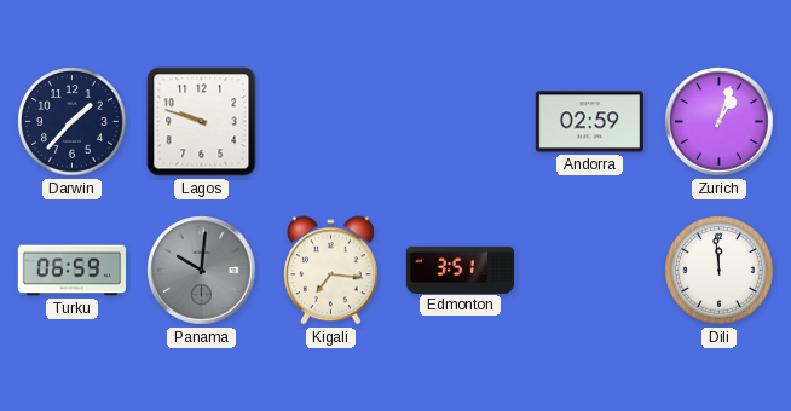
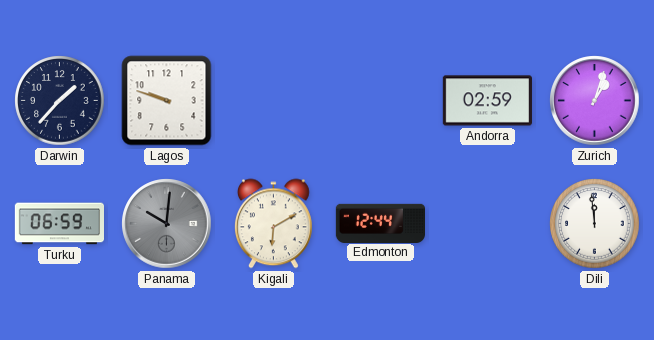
Kigali: 7:16 -> 6:10 (273, 224)
Edmonton: 3:51 -> 12:44 (380, 223)
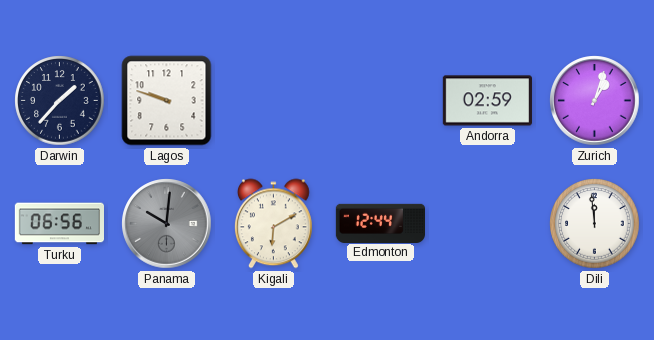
Turku: 06:59 -> 06:56 (59, 224)
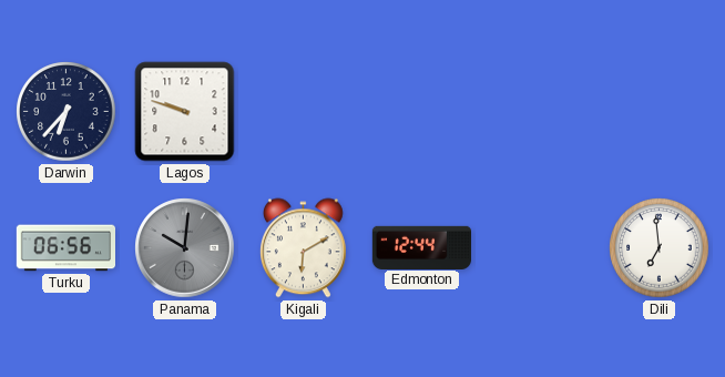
Darwin: 1:37 -> 6:37 (67, 112)
Andorra: 02:59 -> none (487, 101)
Zurich: 1:03 -> none (595, 101)
Dili: 11:59 -> 6:59 (660, 248)
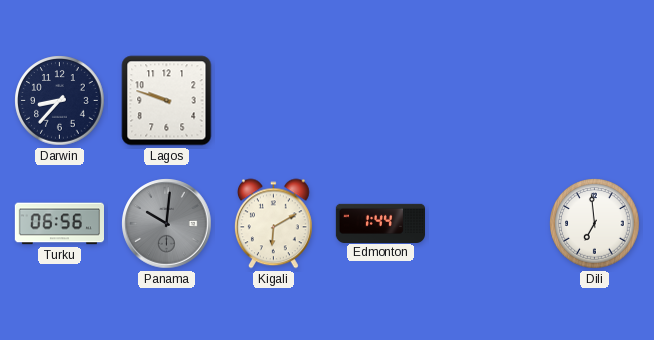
Darwin: 6:37 -> 8:37 (60, 101)
Edmonton: 12:44 -> 1:44 (380, 223)
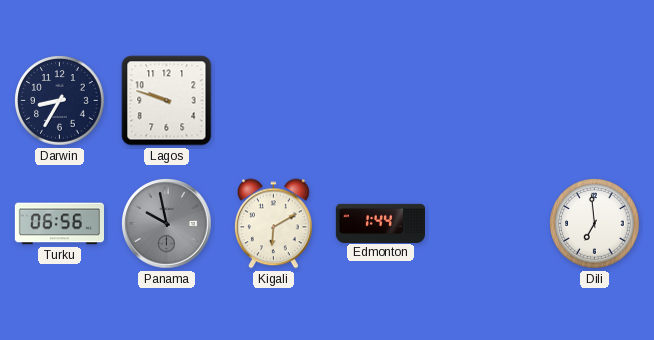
Darwin: 8:37 -> 8:35 (60, 101)
Panama: 10:01 -> 9:58 (167, 224)
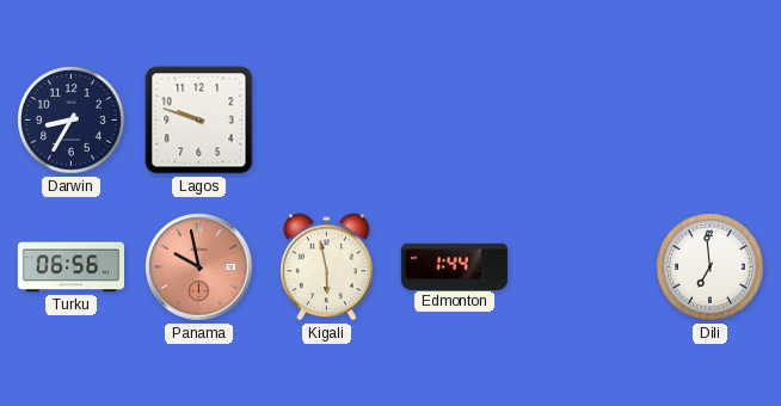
Panama dial: grey -> salmon (199, 267)
Kigali: 6:10 -> 5:58 (326, 267)
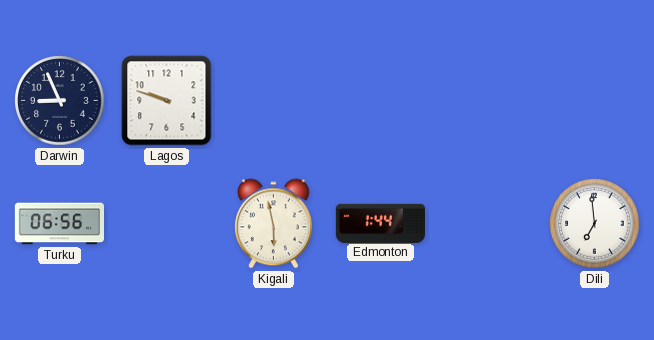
Darwin: 8:35 -> 8:56 (60, 101)
Panama: 9:58 -> none (199, 267)
